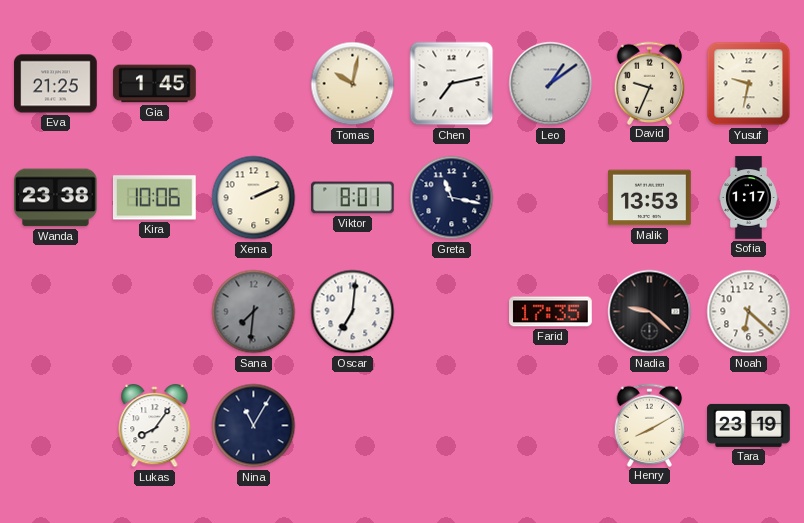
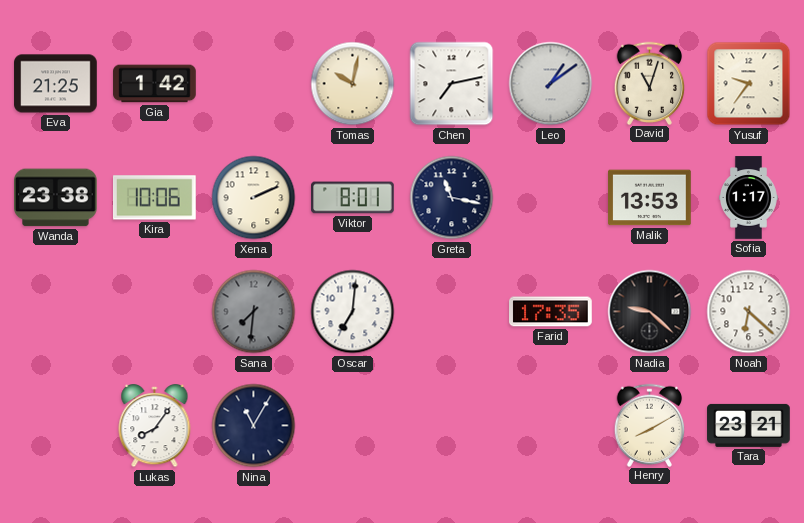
Gia: 1:45 -> 1:42 (155, 84)
David: 9:34 -> 11:03 (650, 83)
Yusuf: 9:32 -> 9:36 (749, 84)
Tara: 23:19 -> 23:21 (749, 425)
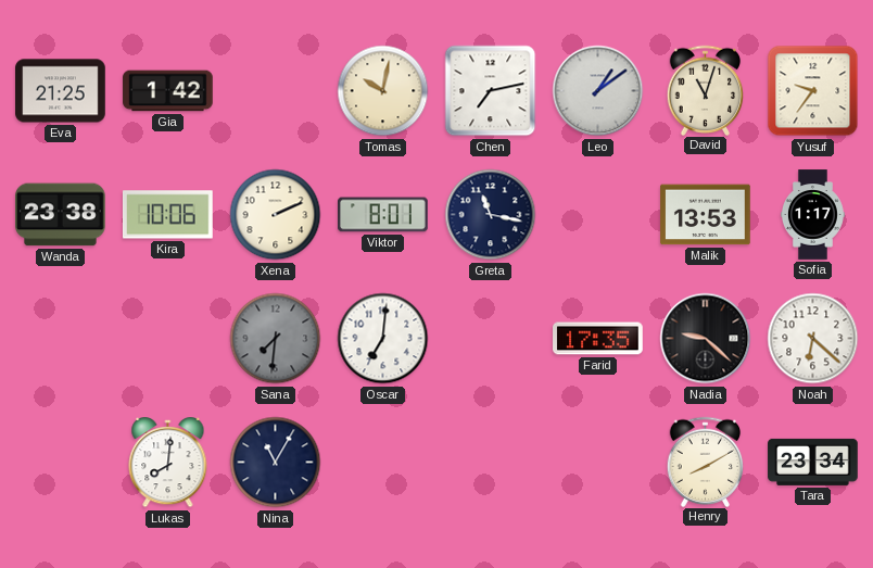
Lukas: 8:06 -> 8:01 (168, 463)
Tara: 23:21 -> 23:34 (813, 462)
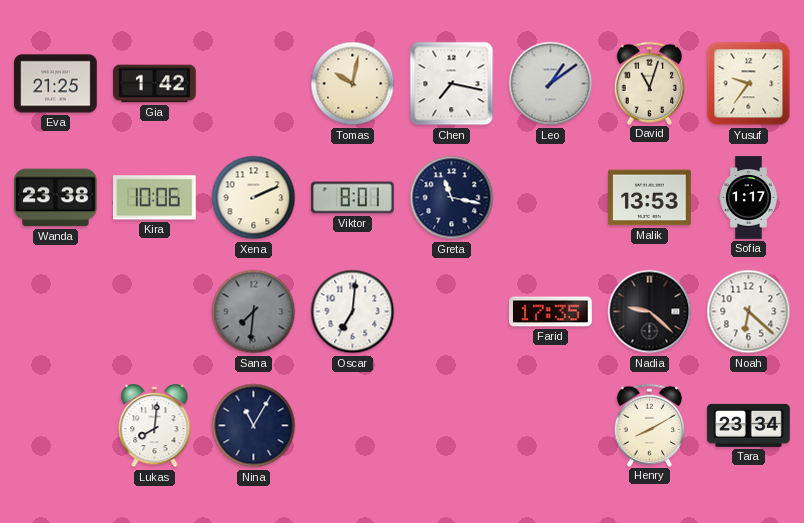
Chen: 7:13 -> 7:17 (452, 84)
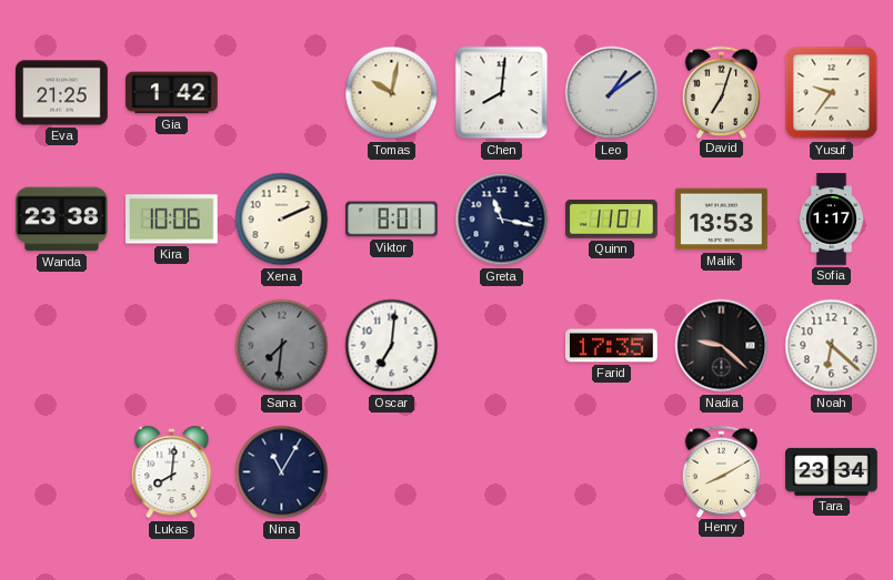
Chen: 7:17 -> 8:01 (502, 93)
David: 11:03 -> 7:03 (722, 92)
Quinn: none -> 11:01 (612, 220)
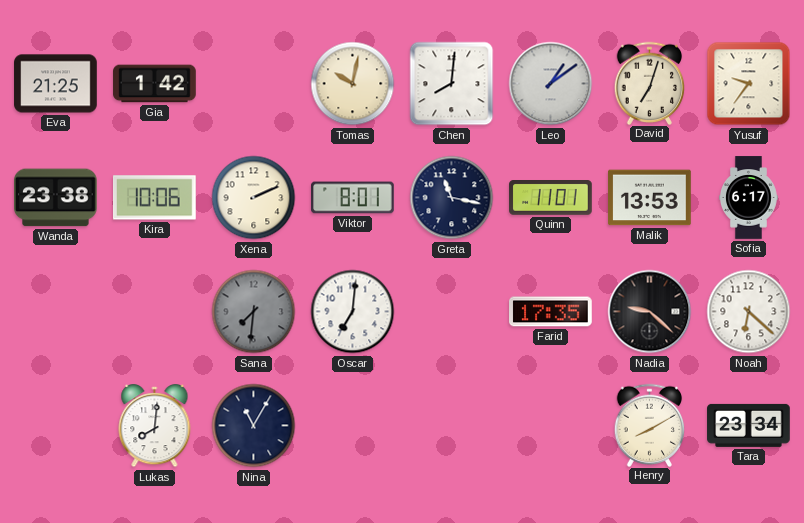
Sofia: 1:17 -> 6:17 (748, 198)
